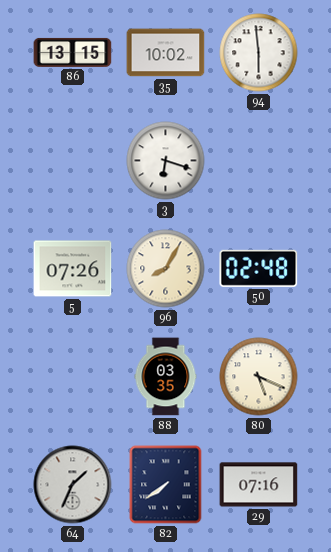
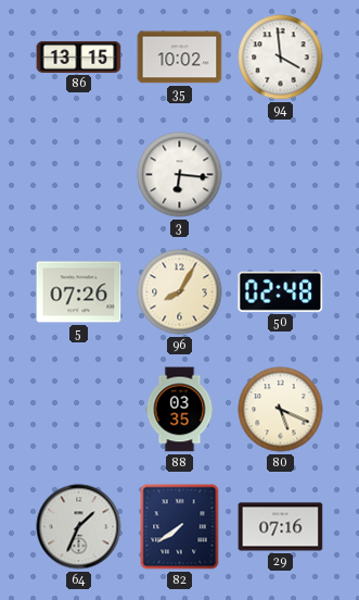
94: 5:59 -> 3:59 (281, 58)
3: 6:18 -> 6:16 (180, 175)
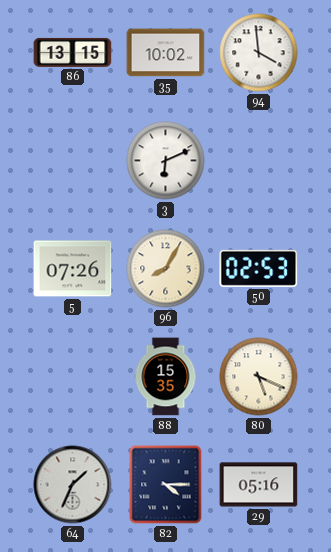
3: 6:16 -> 6:11 (166, 161)
50: 02:48 -> 02:53 (259, 268)
88: 03:35 -> 15:35 (166, 377)
82: 7:39 -> 4:15 (166, 485)
29: 07:16 -> 05:16 (259, 485)
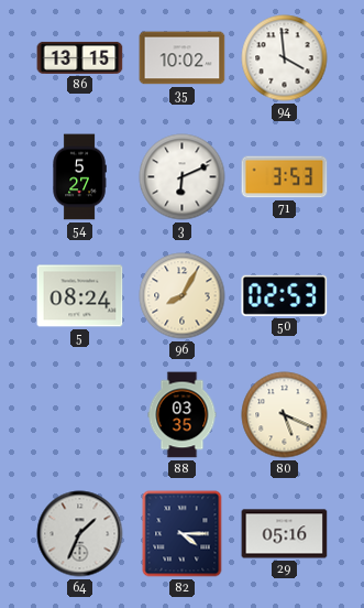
54: none -> 5:27 (79, 177)
71: none -> 3:53 (285, 177)
5: 07:26 -> 08:24 (80, 296)
88: 15:35 -> 03:35 (183, 415)
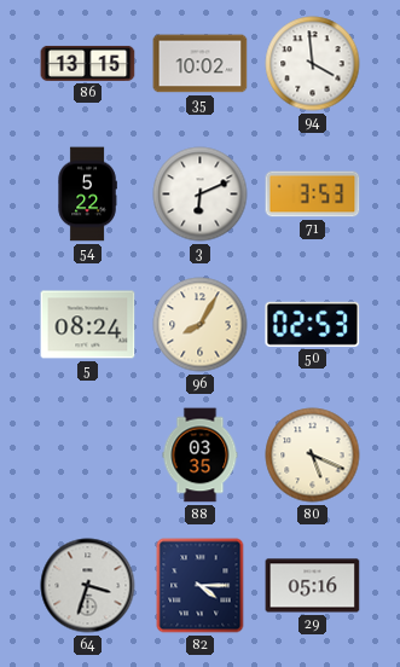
54: 5:27 -> 5:22 (87, 195)
64: 1:34 -> 3:33 (88, 586)
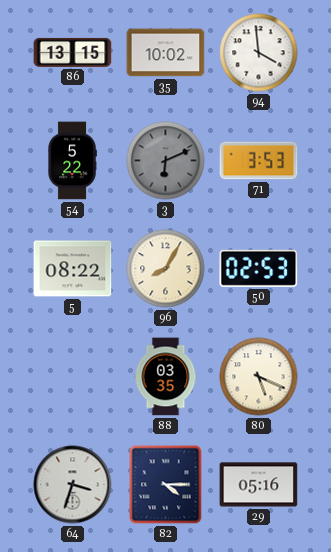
3 dial: white -> grey (166, 161)
5: 08:24 -> 08:22 (73, 269)
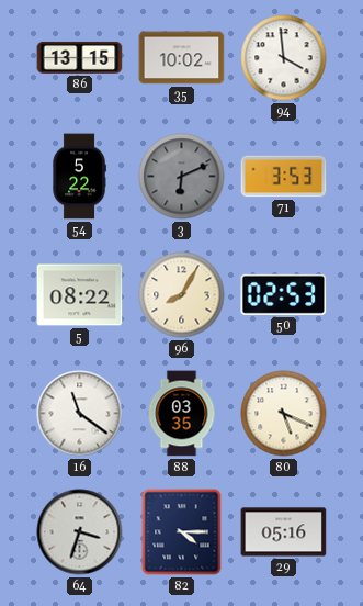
16: none -> 11:21 (80, 414)
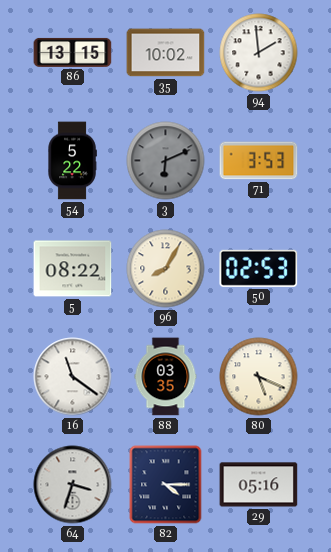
94: 3:59 -> 1:59 (259, 53)
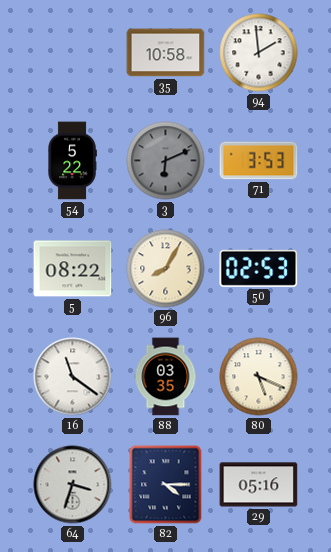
86: 13:15 -> none (73, 52)
35: 10:02 -> 10:58 (166, 53)
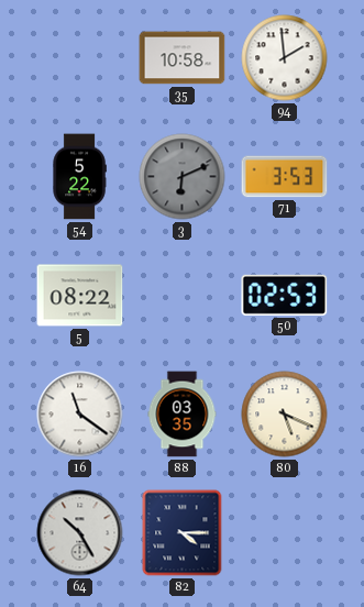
96: 8:05 -> none (166, 269)
64: 3:33 -> 10:25 (80, 533)
29: 05:16 -> none (259, 485)
